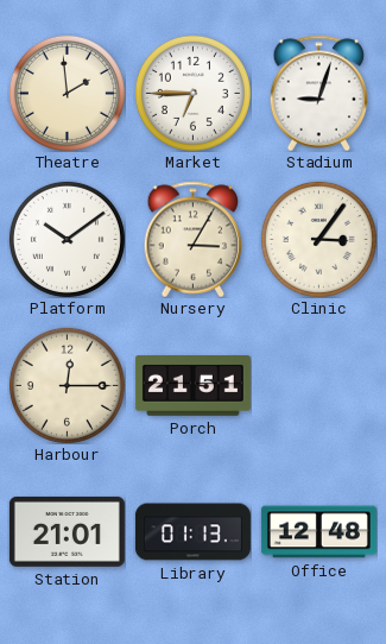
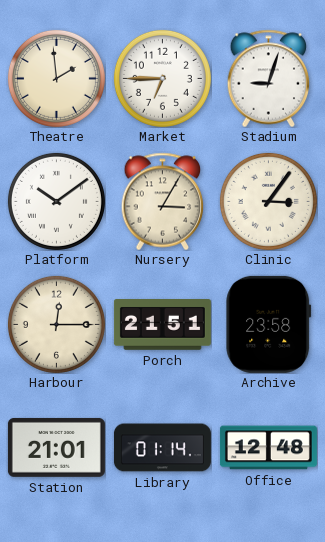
Archive: none -> 23:58 (269, 324)
Library: 01:13 -> 01:14 (162, 448)
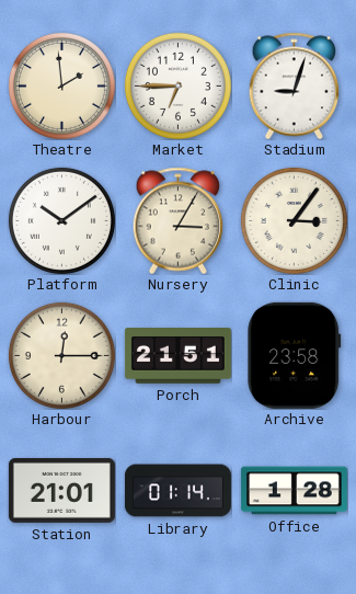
Office: 12:48 -> 1:28 (294, 491)
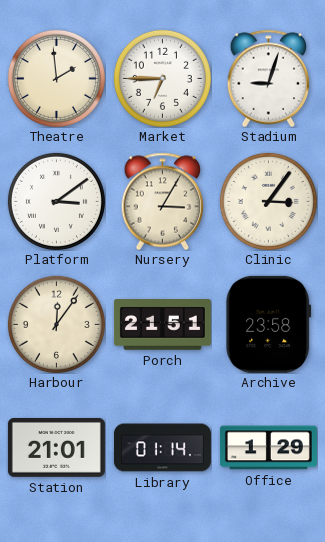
Platform: 10:09 -> 3:09 (56, 201)
Harbour: 12:15 -> 12:06 (56, 324)
Office: 1:28 -> 1:29 (268, 448)
